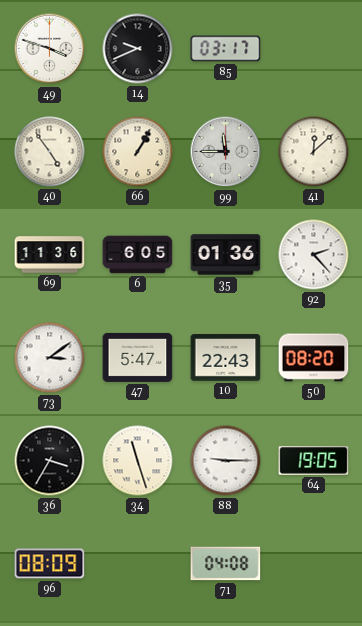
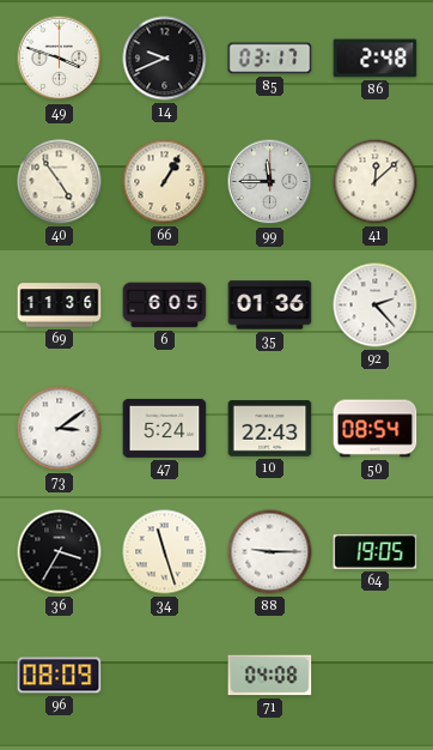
86: none -> 2:48 (376, 59)
47: 5:47 -> 5:24 (165, 428)
50: 08:20 -> 08:54 (376, 429)
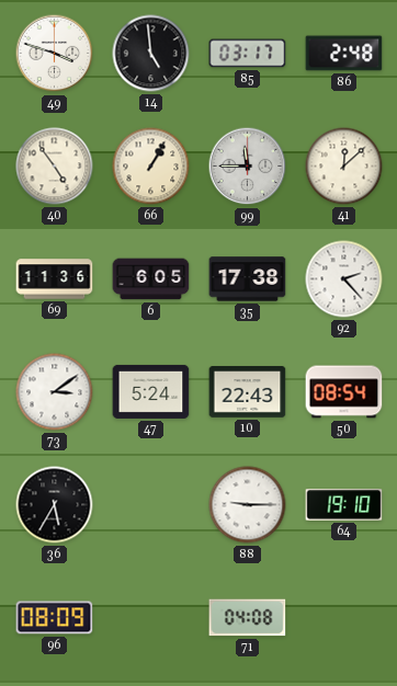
14: 9:41 -> 4:59 (151, 54)
35: 01:36 -> 17:38 (248, 279)
36: 3:35 -> 5:35 (55, 505)
34: 11:27 -> none (165, 552)
64: 19:05 -> 19:10 (344, 505)
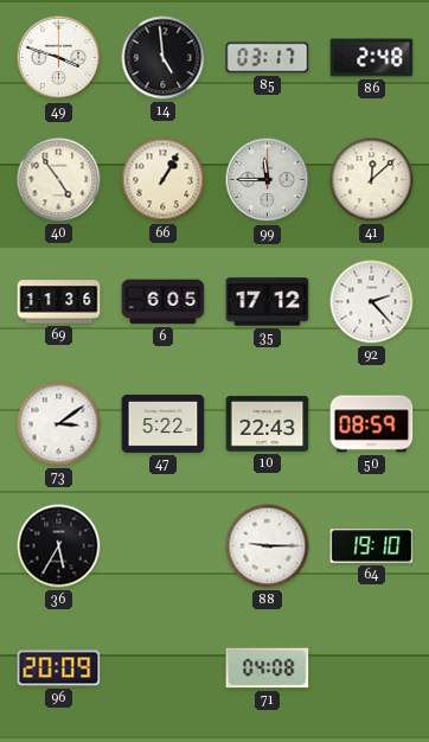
35: 17:38 -> 17:12 (268, 302)
47: 5:24 -> 5:22 (164, 423)
50: 08:54 -> 08:59 (372, 424)
96: 08:09 -> 20:09 (59, 669)
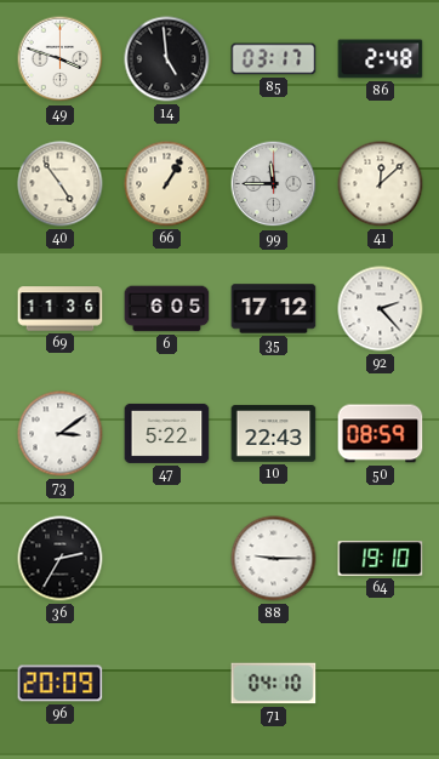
36: 5:35 -> 2:35 (61, 559)
71: 04:08 -> 04:10 (274, 684)
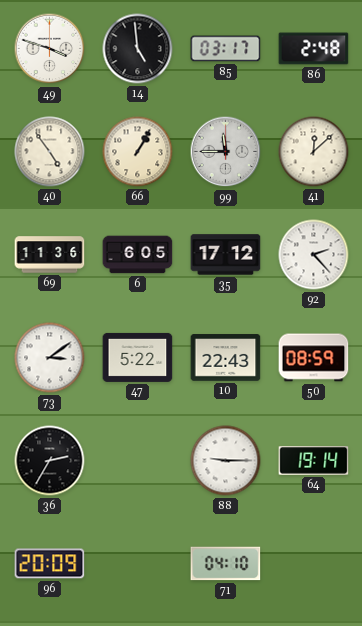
64: 19:10 -> 19:14 (314, 461)
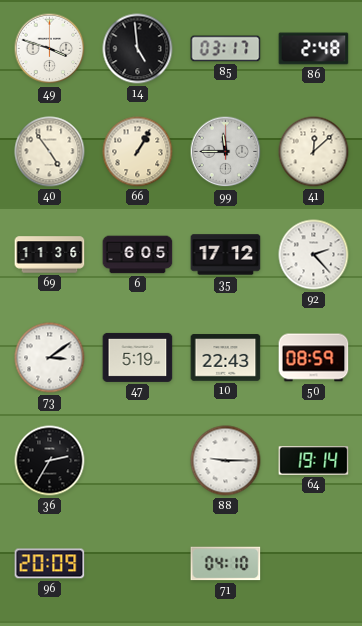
47: 5:22 -> 5:19 (138, 357)
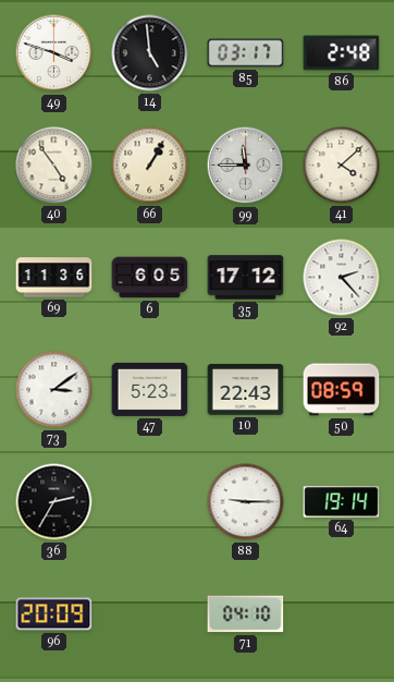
41: 12:08 -> 4:08 (342, 166)
47: 5:19 -> 5:23 (150, 389)
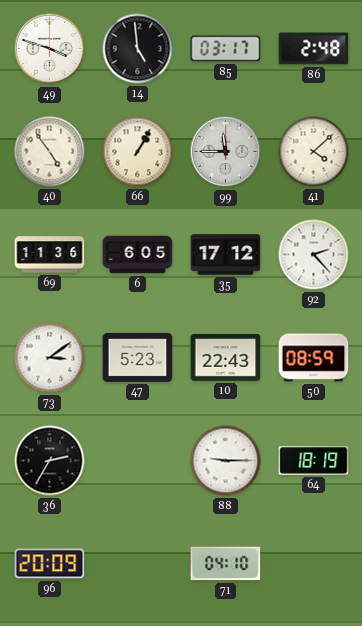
64: 19:14 -> 18:19 (314, 461)
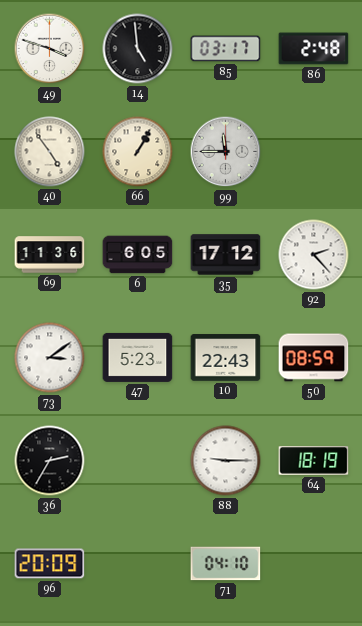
41: 4:08 -> none (314, 152)
